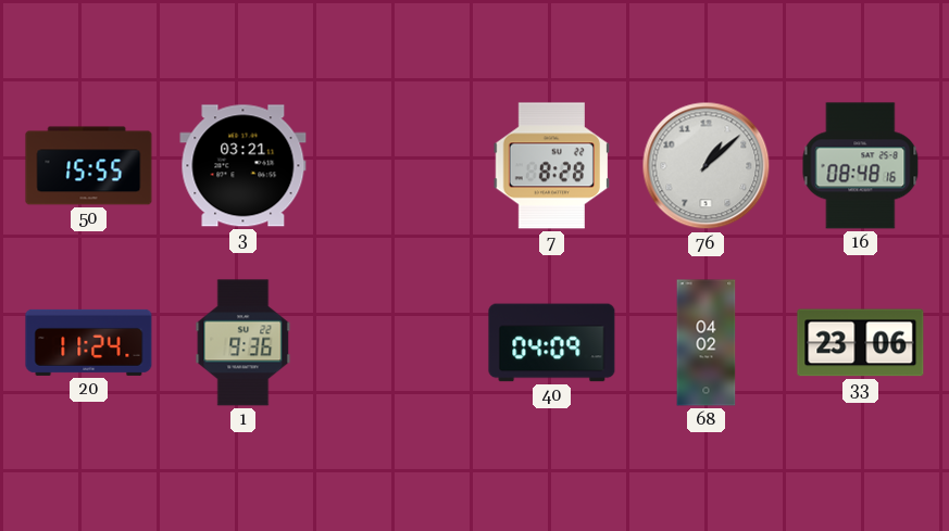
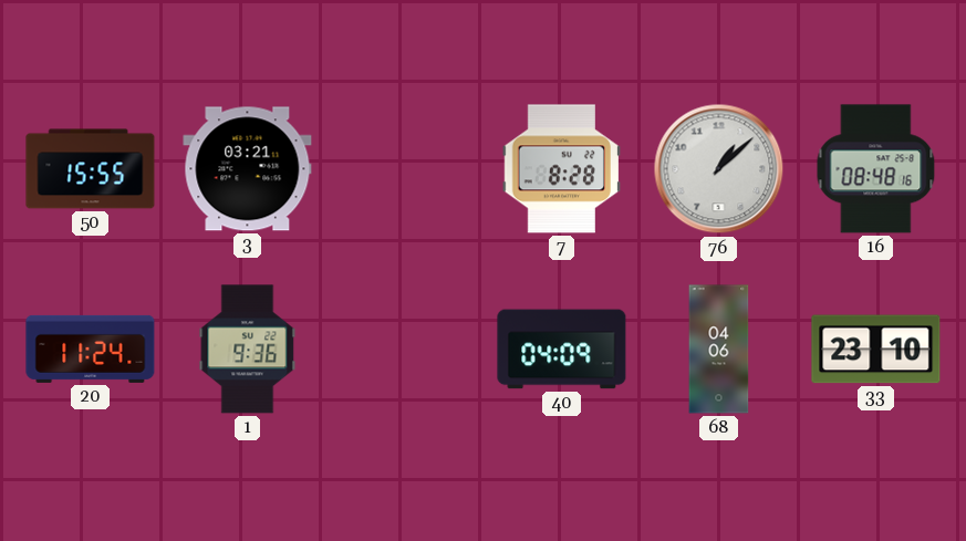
68: 04:02 -> 04:06 (719, 350)
33: 23:06 -> 23:10 (876, 350)
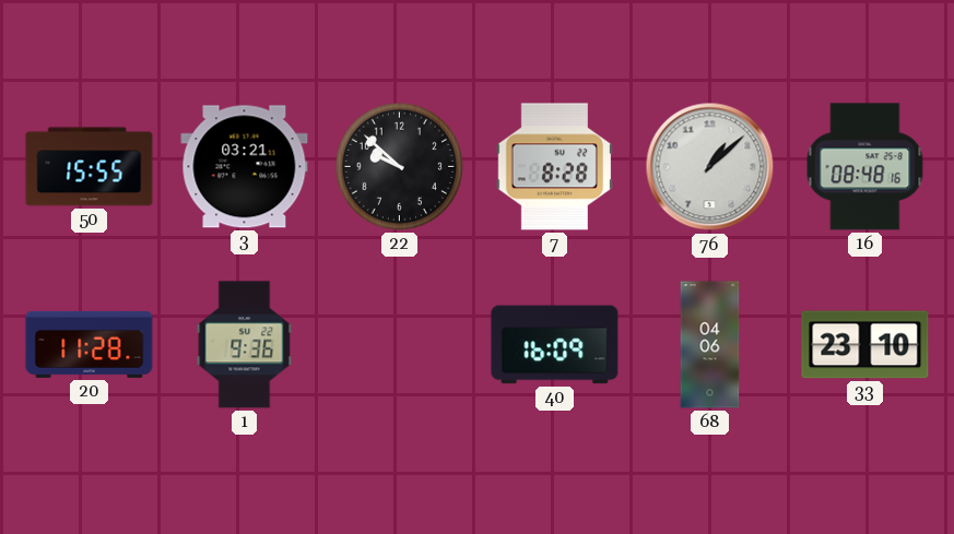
22: none -> 9:52 (399, 166)
20: 11:24 -> 11:28 (90, 344)
40: 04:09 -> 16:09 (555, 345)
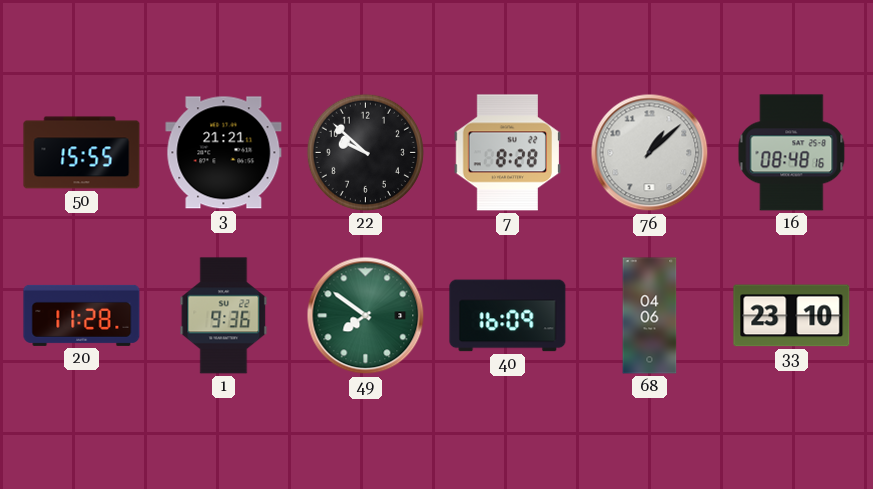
3: 03:21 -> 21:21 (224, 153)
49: none -> 7:51 (366, 316)
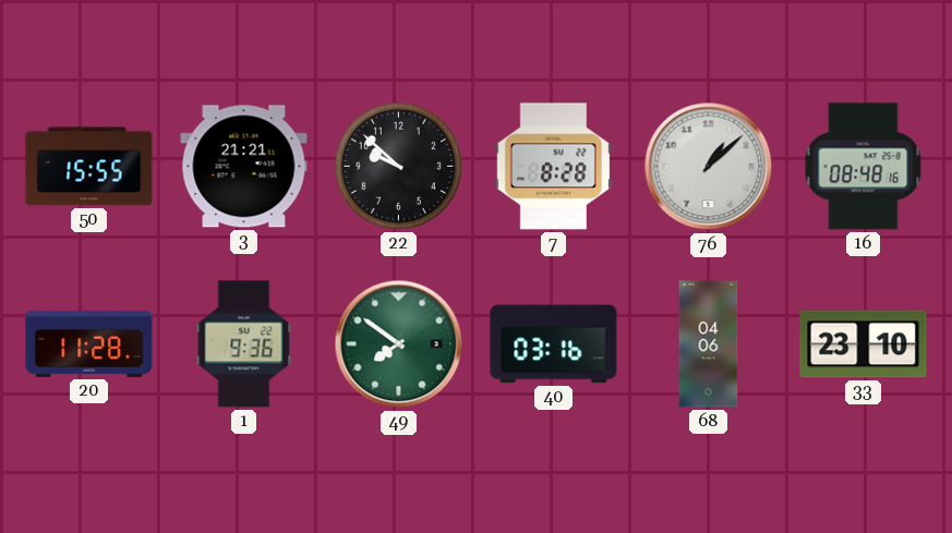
40: 16:09 -> 03:16 (554, 344)
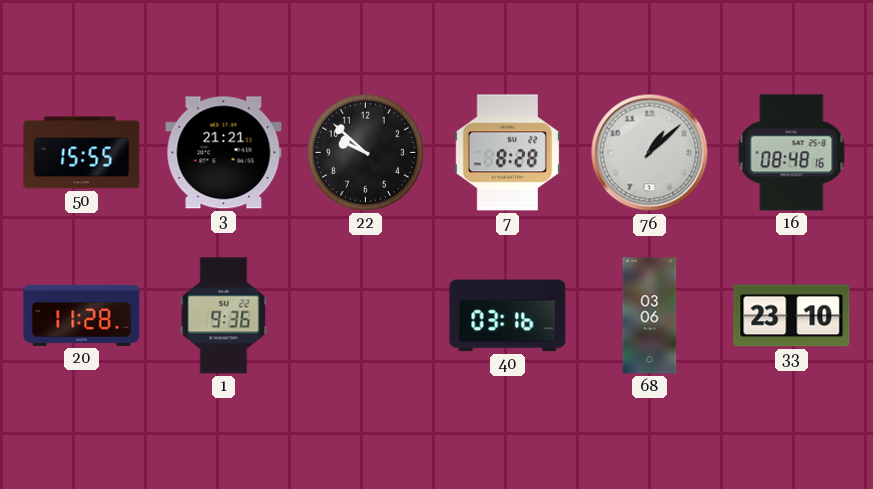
49: 7:51 -> none (399, 344)
68: 04:06 -> 03:06 (650, 316)
